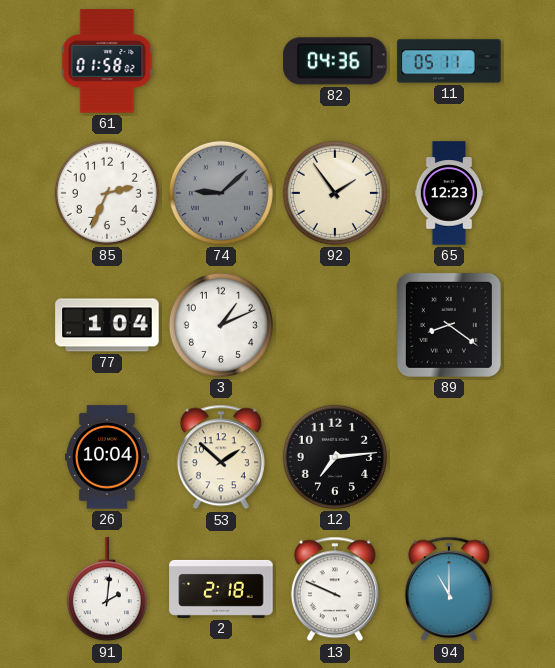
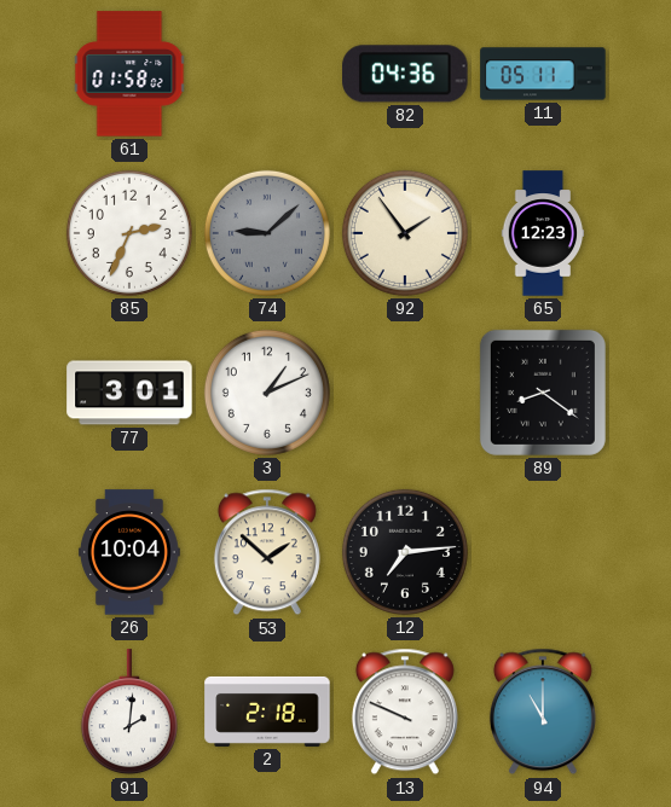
77: 1:04 -> 3:01 (129, 393)
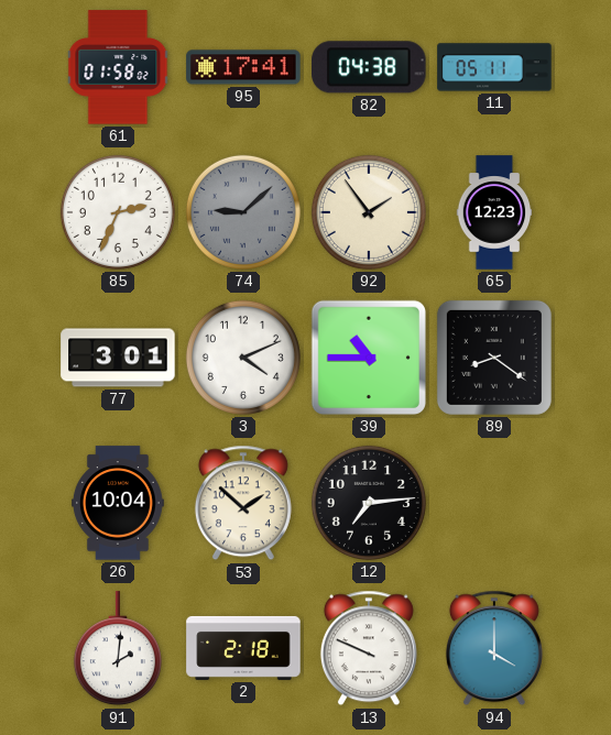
95: none -> 17:41 (243, 67)
82: 04:36 -> 04:38 (369, 67)
3: 1:11 -> 4:11 (243, 358)
39: none -> 10:45 (369, 358)
94: 11:00 -> 4:00 (494, 648)
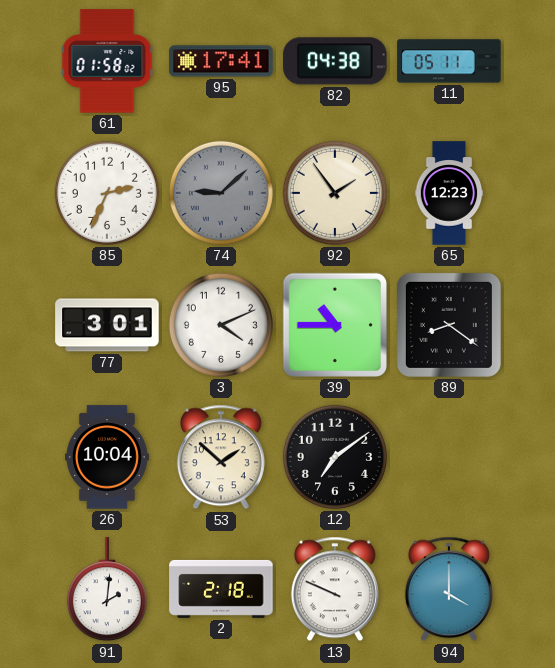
12: 7:14 -> 7:09 (335, 457)
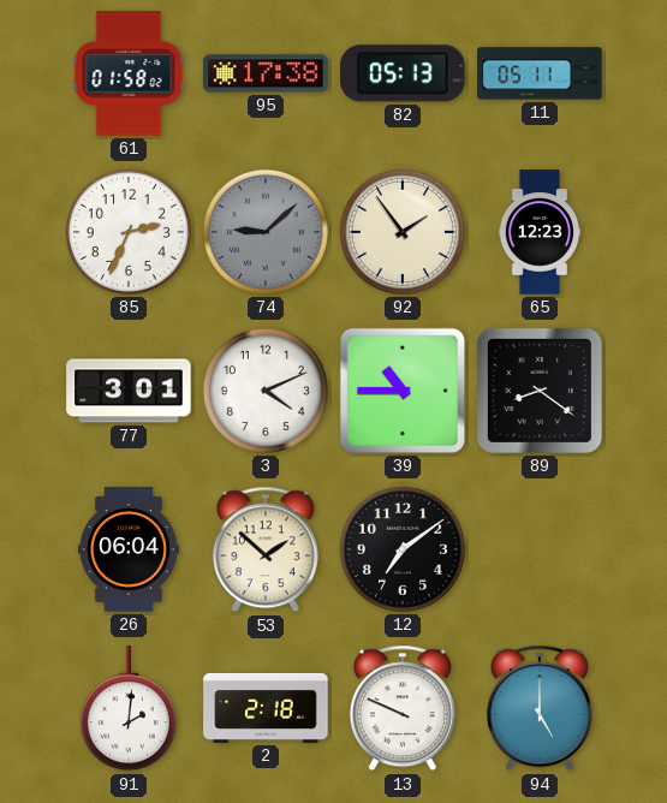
95: 17:41 -> 17:38 (266, 73)
82: 04:38 -> 05:13 (403, 73)
26: 10:04 -> 06:04 (129, 549)
94: 4:00 -> 5:00 (540, 708)
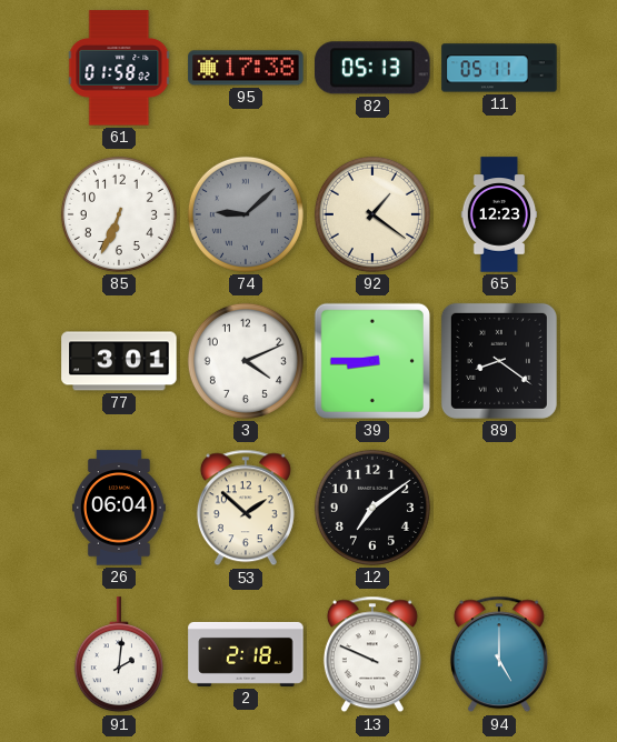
85: 2:34 -> 6:34 (119, 214)
92: 1:54 -> 1:21 (372, 214)
39: 10:45 -> 8:45 (372, 361)
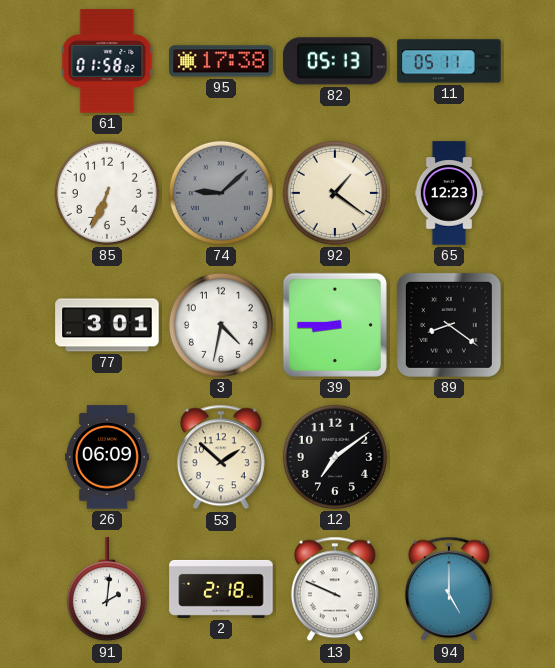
3: 4:11 -> 4:32 (221, 325)
26: 06:04 -> 06:09 (107, 457)
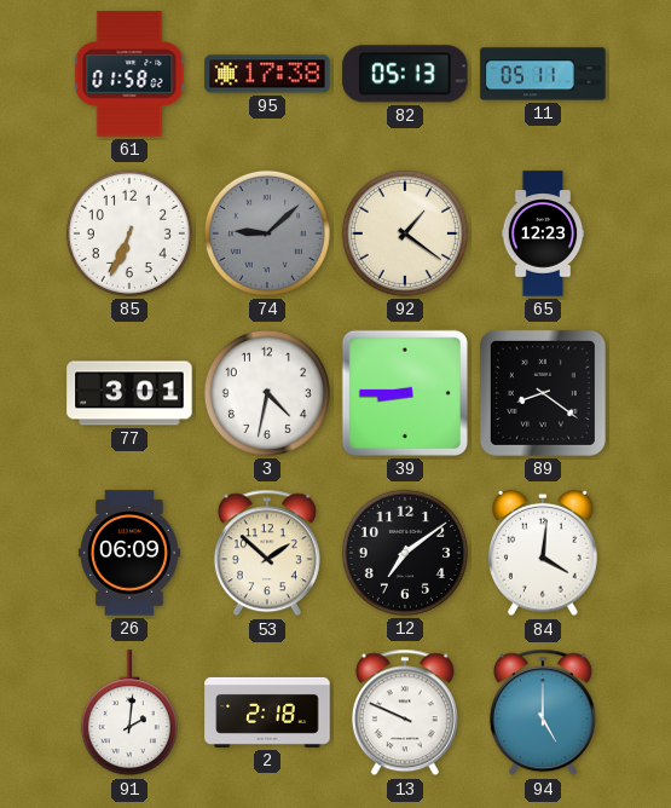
84: none -> 4:01 (544, 553)
